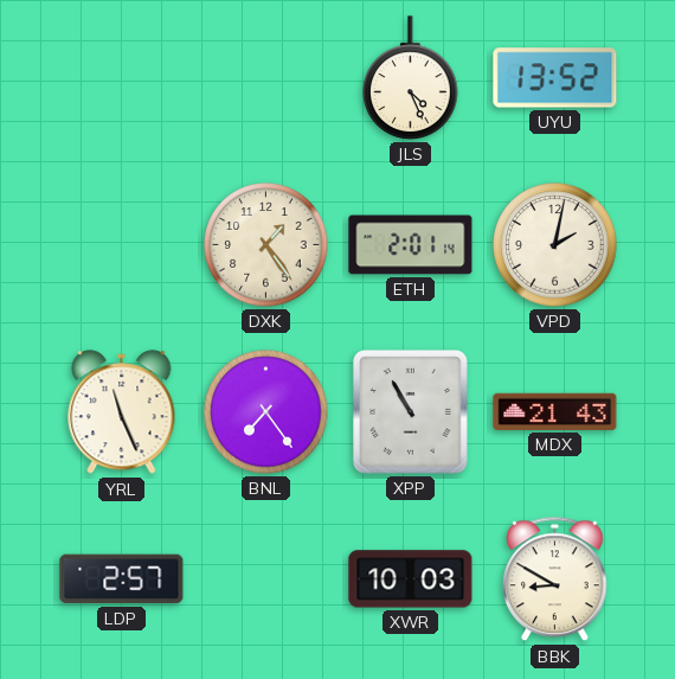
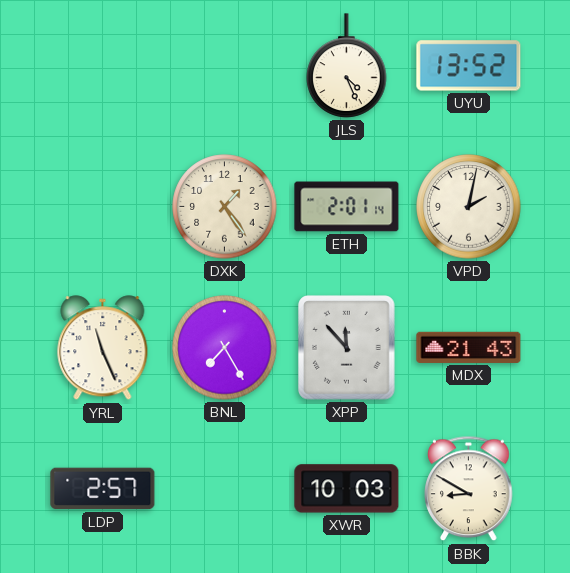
BNL: 7:24 -> 7:25 (225, 348)
XPP: 10:55 -> 11:53 (347, 348)
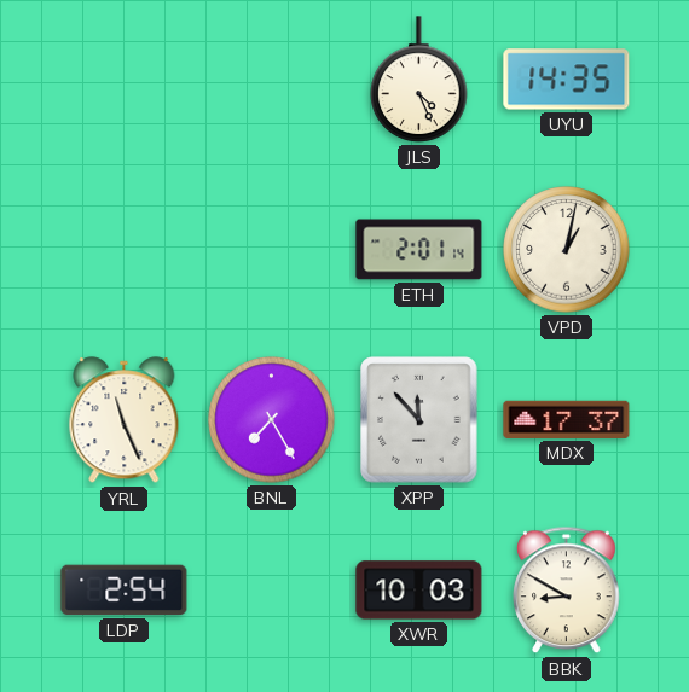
UYU: 13:52 -> 14:35 (567, 80)
DXK: 1:24 -> none (225, 207)
VPD: 2:02 -> 1:02 (567, 250)
MDX: 21:43 -> 17:37 (567, 419)
LDP: 2:57 -> 2:54 (125, 591)
